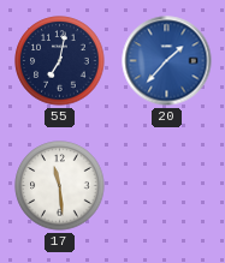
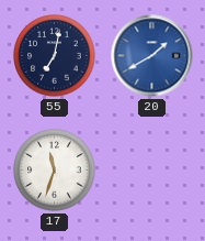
20: 1:37 -> 1:40 (152, 56)
17: 11:29 -> 11:33 (55, 171)
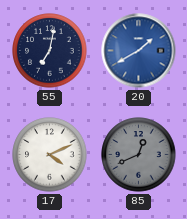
17: 11:33 -> 4:11 (50, 155)
85: none -> 12:41 (139, 155)
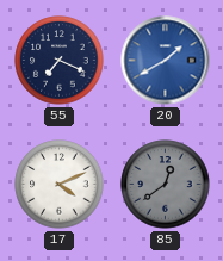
55: 7:02 -> 7:19 (60, 61)
85: 12:41 -> 12:39 (166, 185)
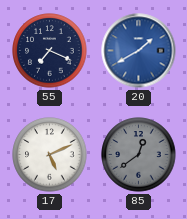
17: 4:11 -> 5:11 (50, 155)
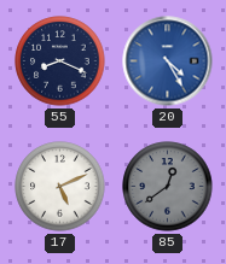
55: 7:19 -> 8:19 (60, 61)
20: 1:40 -> 4:25 (168, 61)
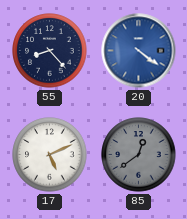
55: 8:19 -> 8:23 (50, 51)
20: 4:25 -> 4:21 (139, 51)
